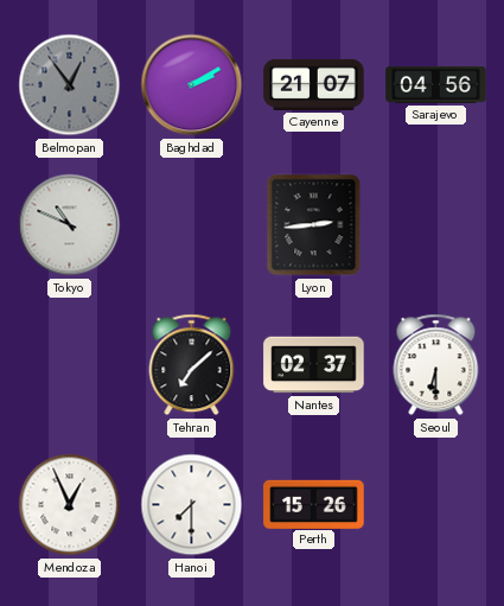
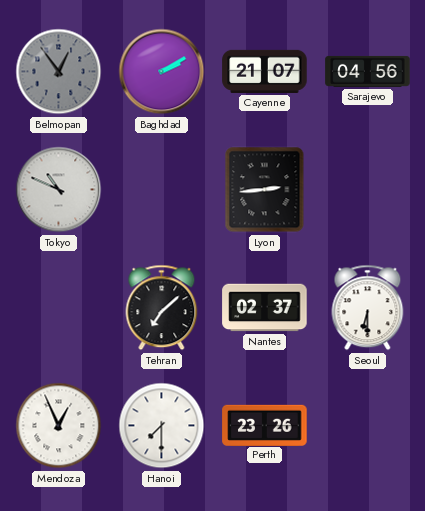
Perth: 15:26 -> 23:26 (265, 425)
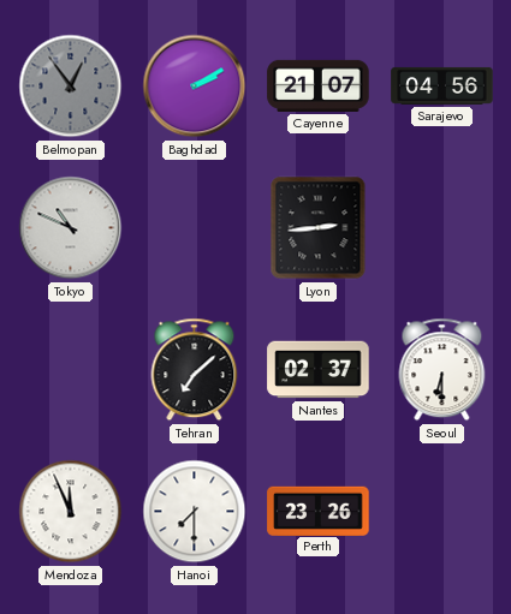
Mendoza: 12:56 -> 11:56 (71, 512)
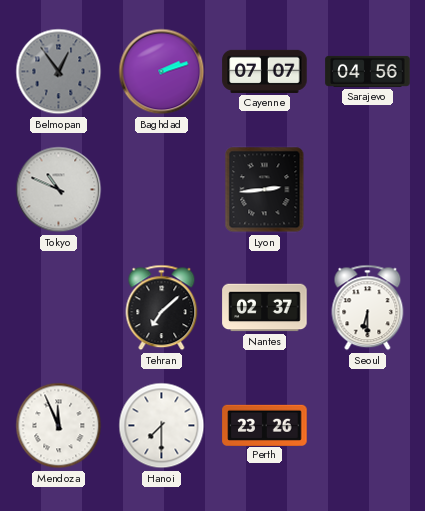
Baghdad: 2:10 -> 2:12 (162, 72)
Cayenne: 21:07 -> 07:07 (265, 71)
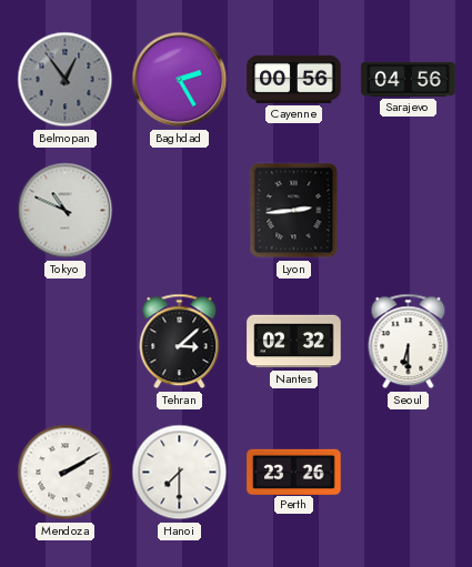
Baghdad: 2:12 -> 2:25 (180, 80)
Cayenne: 07:07 -> 00:56 (294, 79)
Tehran: 7:08 -> 3:08 (180, 342)
Nantes: 02:37 -> 02:32 (294, 342)
Mendoza: 11:56 -> 2:10 (66, 473)
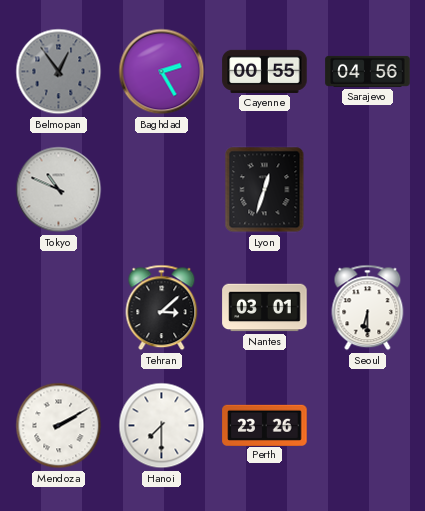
Cayenne: 00:56 -> 00:55 (265, 71)
Lyon: 2:44 -> 12:33 (265, 190)
Nantes: 02:32 -> 03:01 (265, 308)
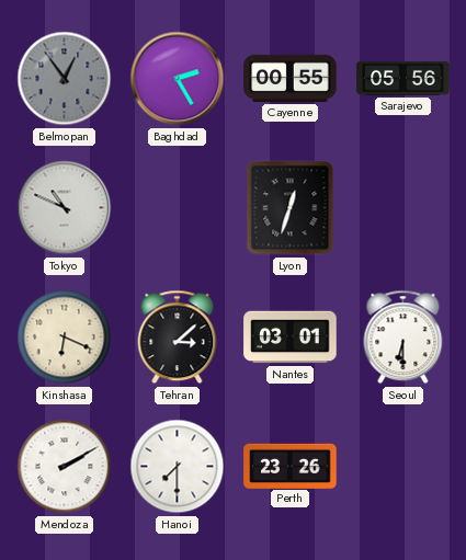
Sarajevo: 04:56 -> 05:56 (404, 78)
Kinshasa: none -> 6:19 (65, 338)
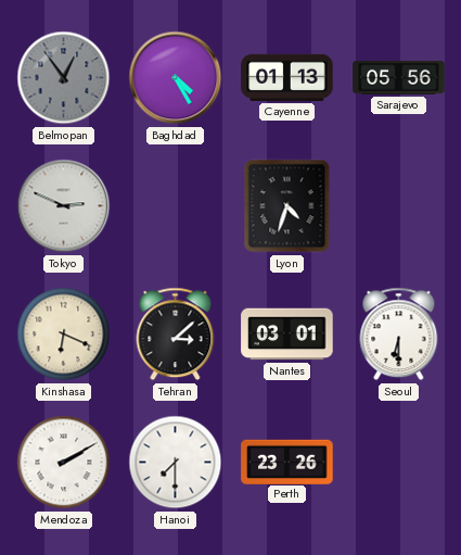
Baghdad: 2:25 -> 4:25 (176, 78)
Cayenne: 00:55 -> 01:13 (287, 77)
Tokyo: 10:49 -> 2:49 (64, 206)
Lyon: 12:33 -> 4:33 (287, 206)
